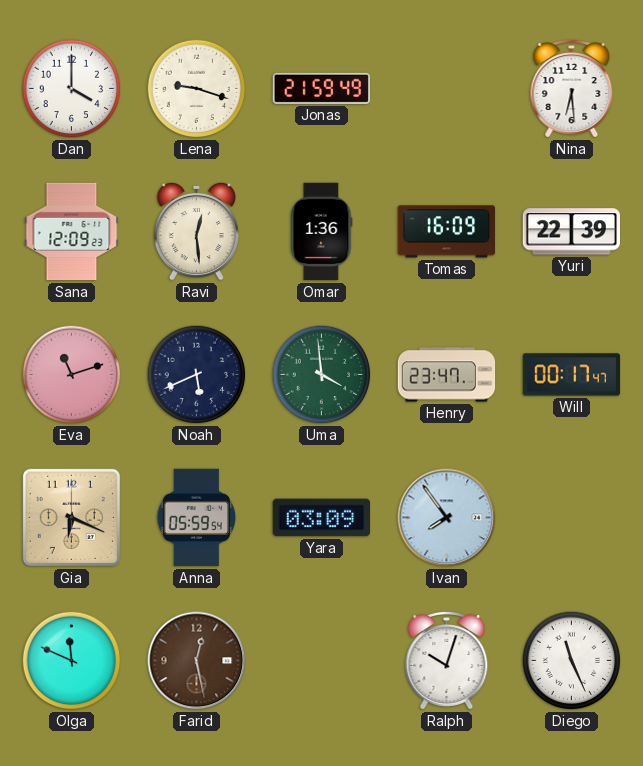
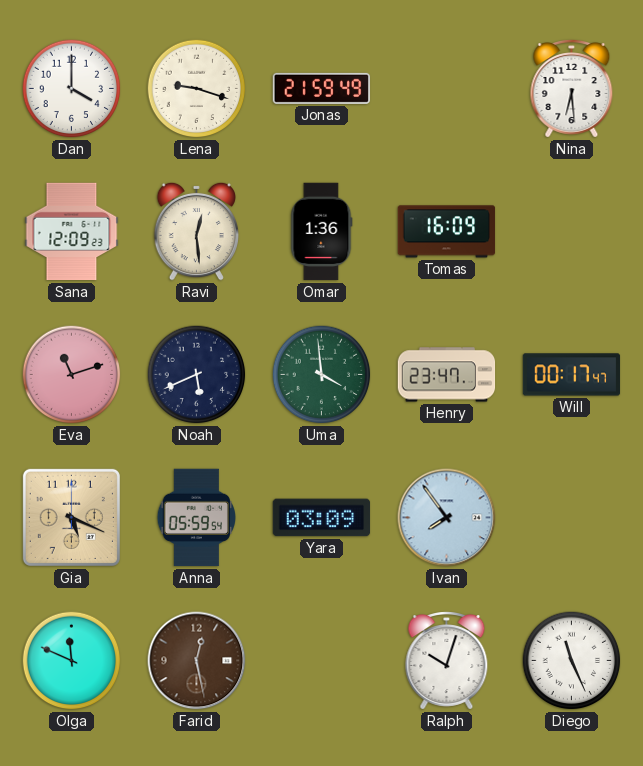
Yuri: 22:39 -> none (572, 232)
Gia: 6:19 -> 5:19 (71, 517)
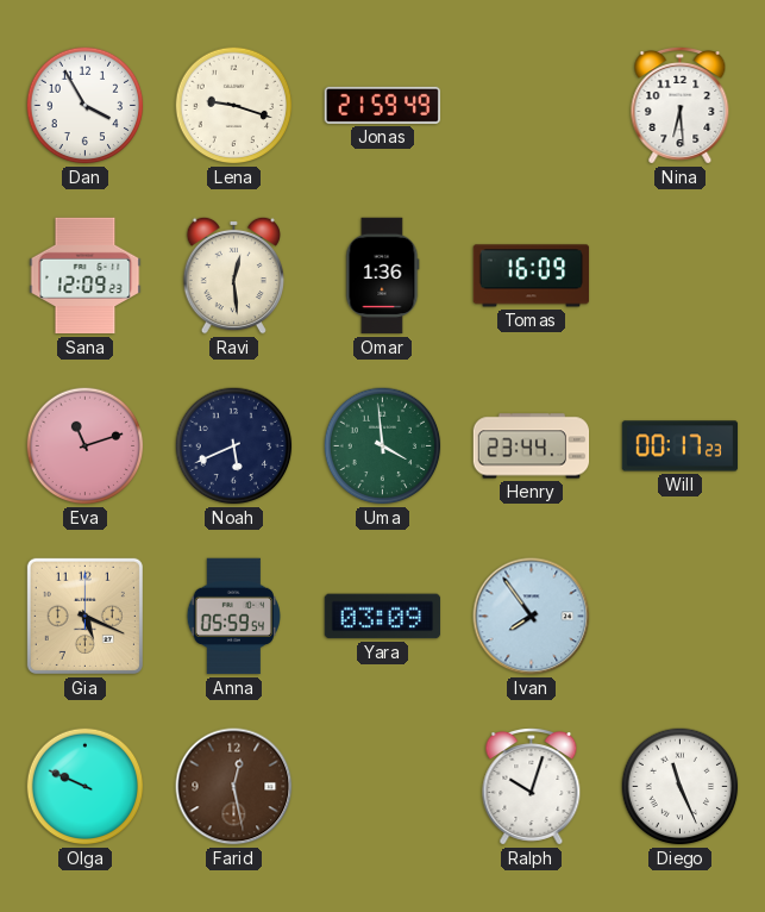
Dan: 4:00 -> 3:55 (86, 106)
Henry: 23:47 -> 23:44 (532, 446)
Will: 00:17:47 -> 00:17:23 (681, 446)
Olga: 11:49 -> 9:49 (86, 787)
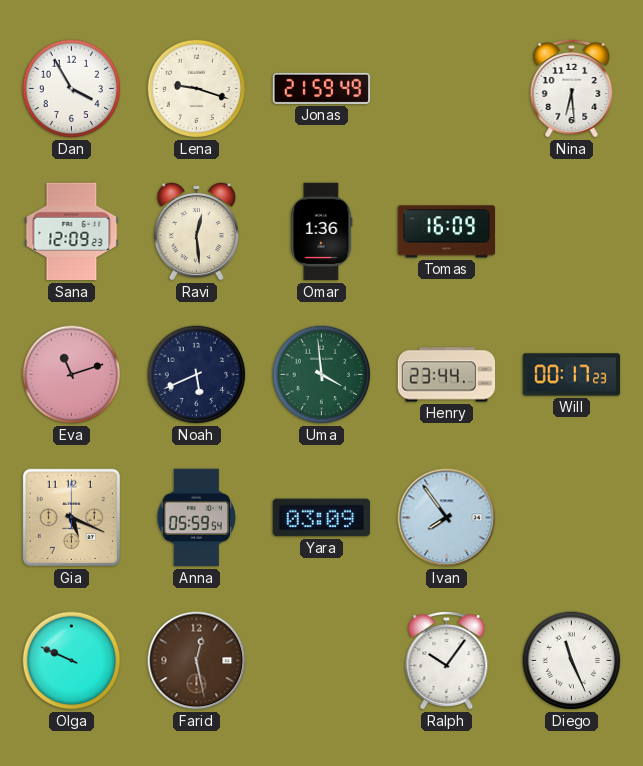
Ralph: 10:03 -> 10:06 (447, 661)
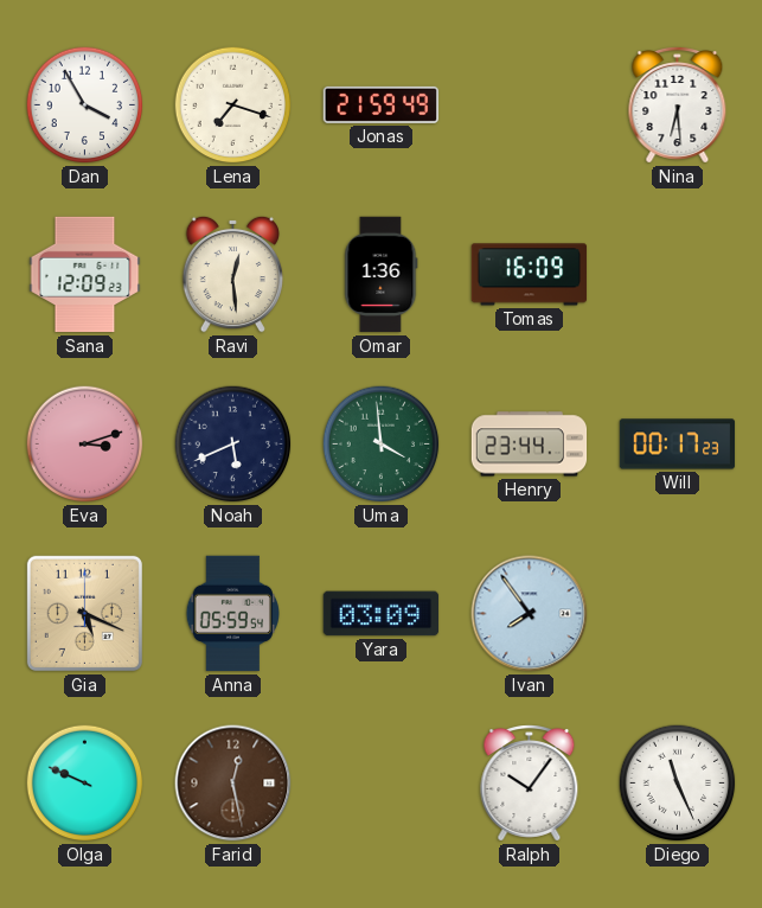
Lena: 9:18 -> 7:18 (233, 105)
Eva: 11:12 -> 3:12 (85, 445)
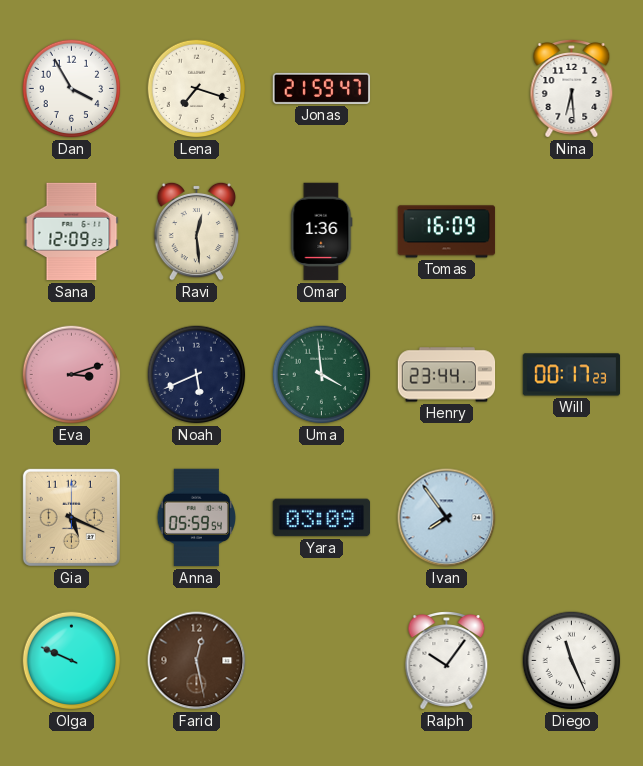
Jonas: 21:59:49 -> 21:59:47 (322, 88)
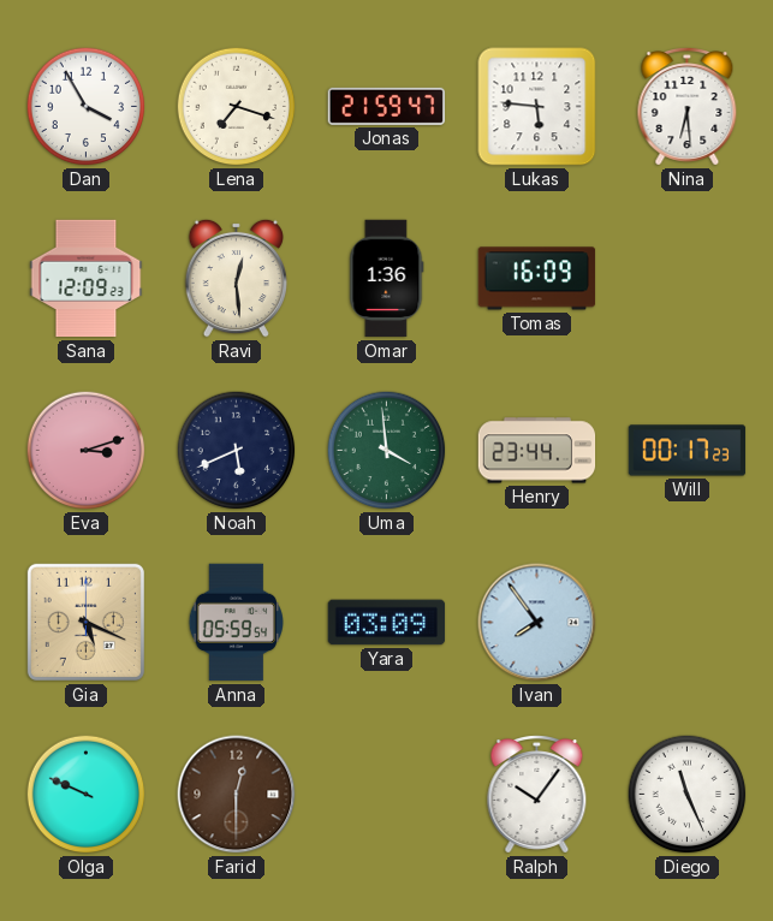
Lukas: none -> 5:46 (537, 107)
Farid: 12:28 -> 12:30 (237, 795)
